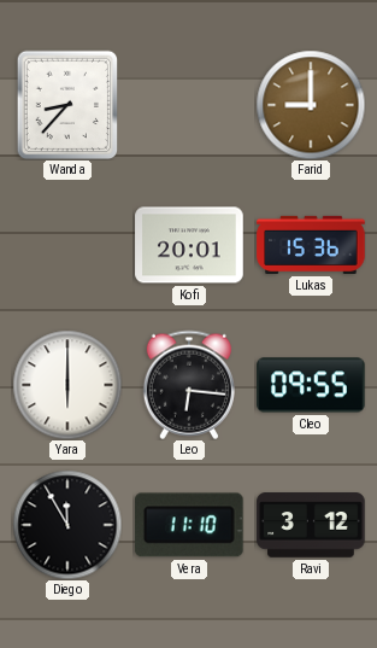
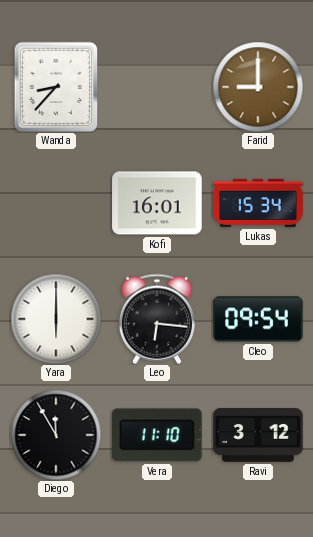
Kofi: 20:01 -> 16:01 (157, 203)
Lukas: 15:36 -> 15:34 (258, 203)
Cleo: 09:55 -> 09:54 (258, 319)
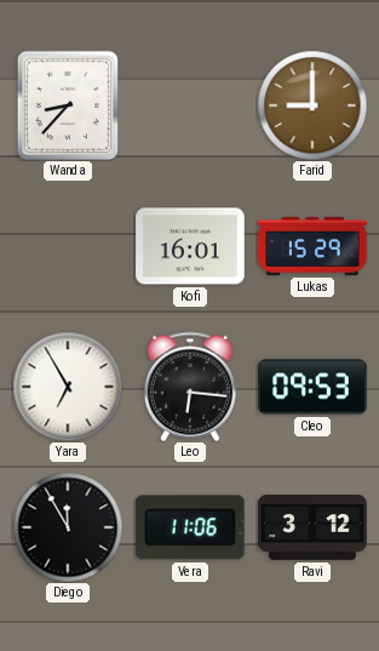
Lukas: 15:34 -> 15:29 (312, 246)
Yara: 6:00 -> 6:55 (68, 387)
Cleo: 09:54 -> 09:53 (312, 387)
Vera: 11:10 -> 11:06 (190, 527)
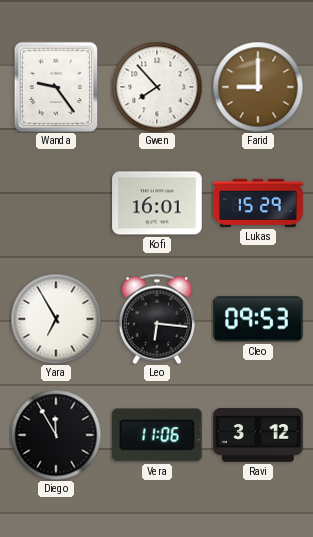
Wanda: 8:37 -> 9:24 (56, 87)
Gwen: none -> 7:53 (157, 87)
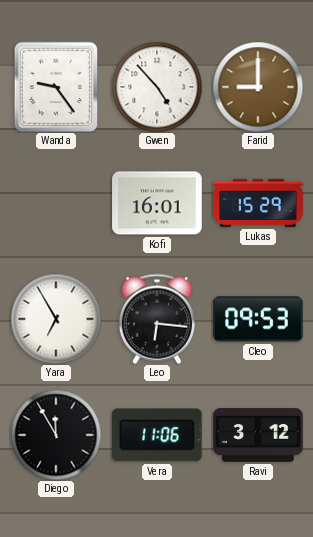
Gwen: 7:53 -> 4:53 (157, 87)
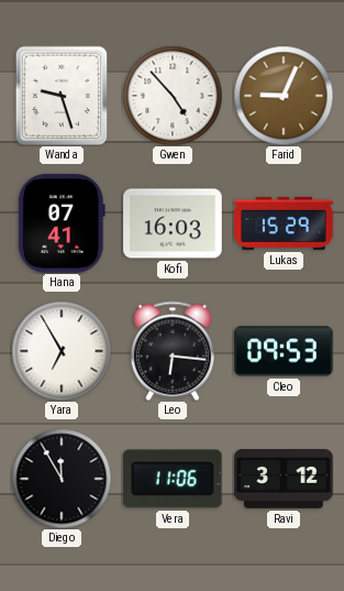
Wanda: 9:24 -> 9:27 (62, 96)
Farid: 9:00 -> 9:04 (284, 96)
Hana: none -> 07:41 (62, 223)
Kofi: 16:01 -> 16:03 (173, 223)
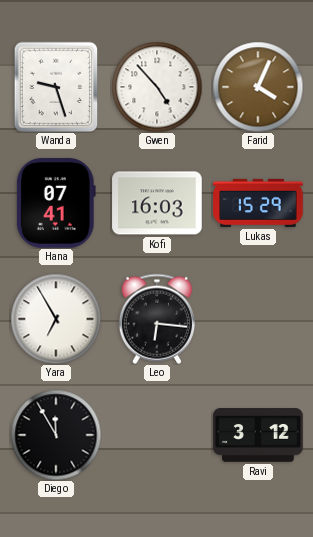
Farid: 9:04 -> 4:04 (258, 87)
Cleo: 09:53 -> none (284, 351)
Vera: 11:06 -> none (173, 479)
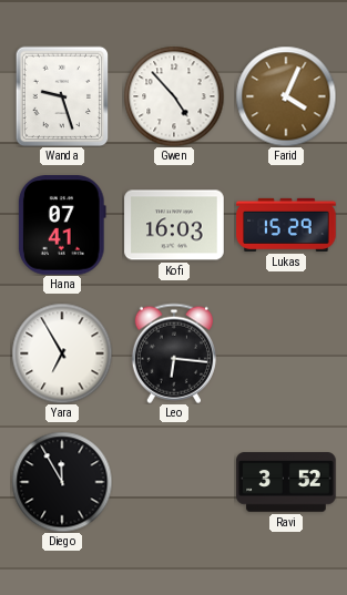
Ravi: 3:12 -> 3:52 (286, 482)
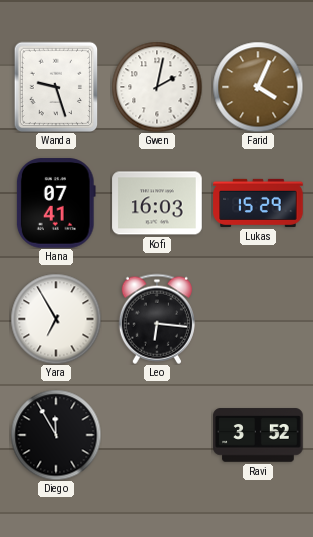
Gwen: 4:53 -> 2:02 (157, 87)
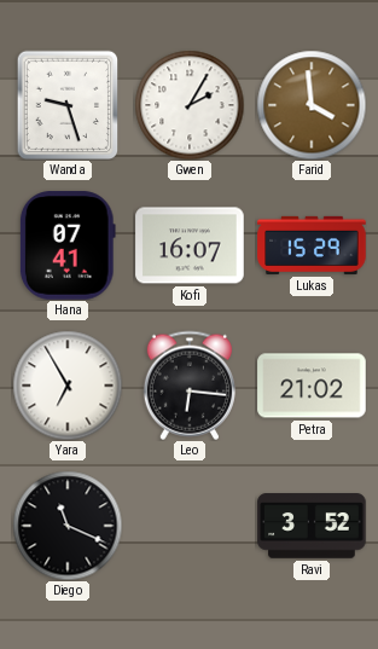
Gwen: 2:02 -> 2:05 (190, 105)
Farid: 4:04 -> 3:59 (312, 105)
Kofi: 16:03 -> 16:07 (190, 245)
Petra: none -> 21:02 (312, 386)
Diego: 11:55 -> 11:19 (68, 526)
